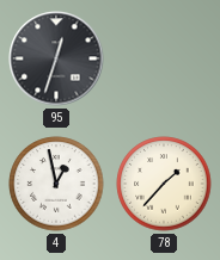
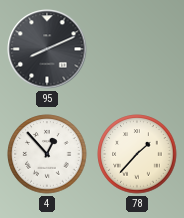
95: 12:33 -> 8:11 (47, 49)
4: 12:58 -> 12:53 (47, 154)
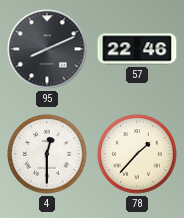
57: none -> 22:46 (137, 49)
4: 12:53 -> 12:30 (47, 154)
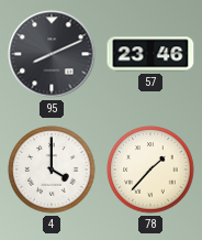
57: 22:46 -> 23:46 (150, 54)
4: 12:30 -> 4:00 (52, 170)
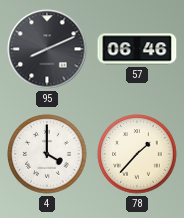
57: 23:46 -> 06:46 (137, 49)
